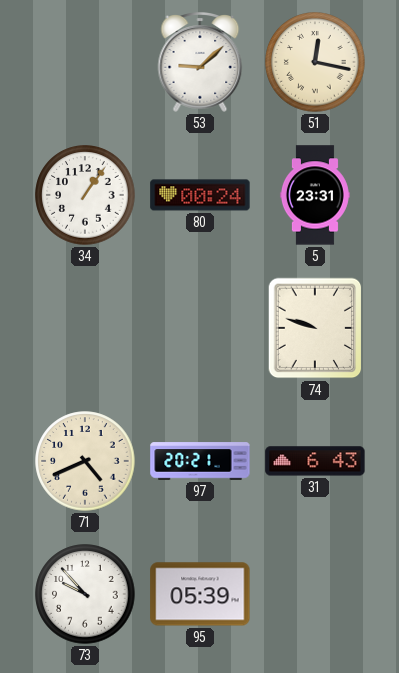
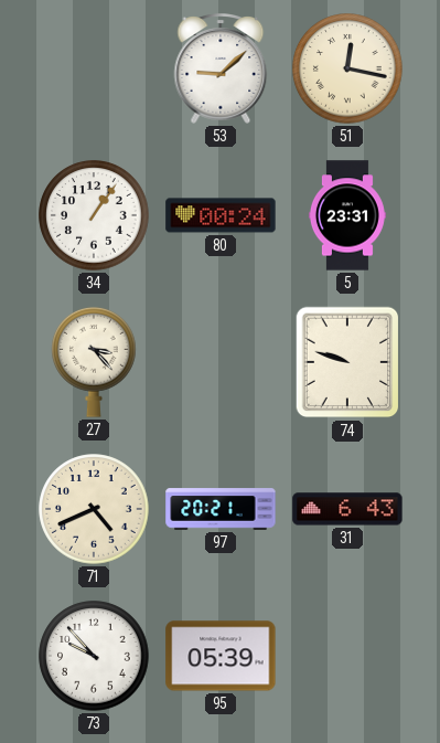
27: none -> 3:23 (94, 362)
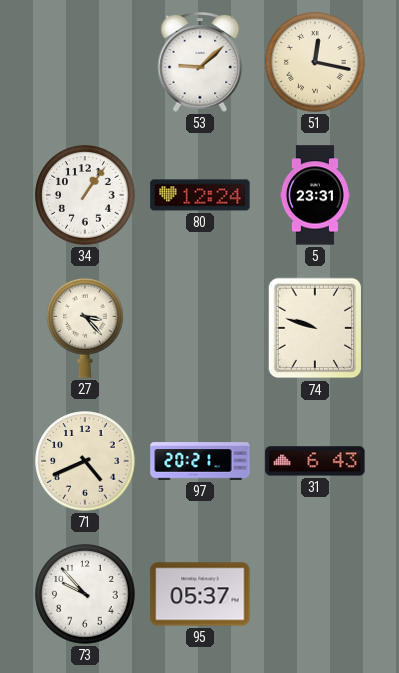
80: 00:24 -> 12:24 (200, 195)
95: 05:39 -> 05:37 (200, 594)
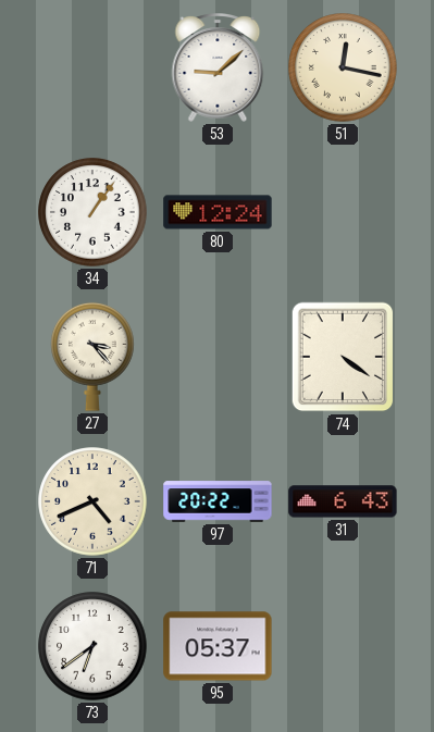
5: 23:31 -> none (315, 195)
74: 9:48 -> 4:21 (343, 357)
97: 20:21 -> 20:22 (218, 501)
73: 9:53 -> 6:39 (92, 646)
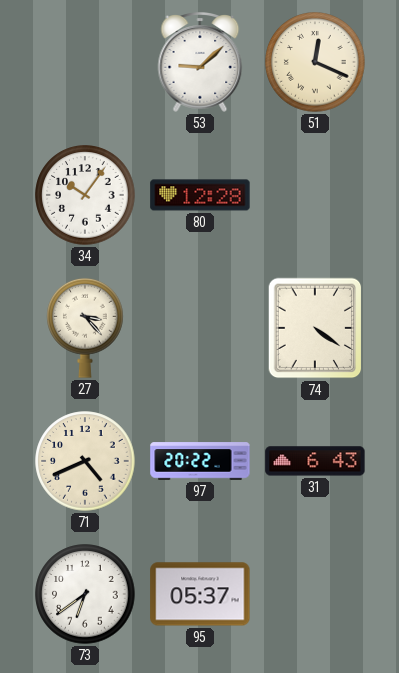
51: 12:17 -> 12:19 (315, 62)
34: 1:06 -> 10:06 (85, 195)
80: 12:24 -> 12:28 (200, 195)
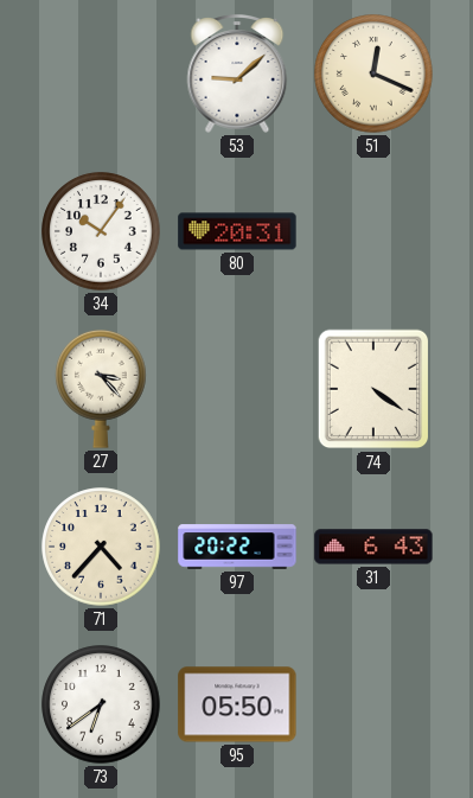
80: 12:28 -> 20:31 (237, 231)
71: 4:41 -> 4:37 (101, 547)
95: 05:37 -> 05:50 (237, 704)
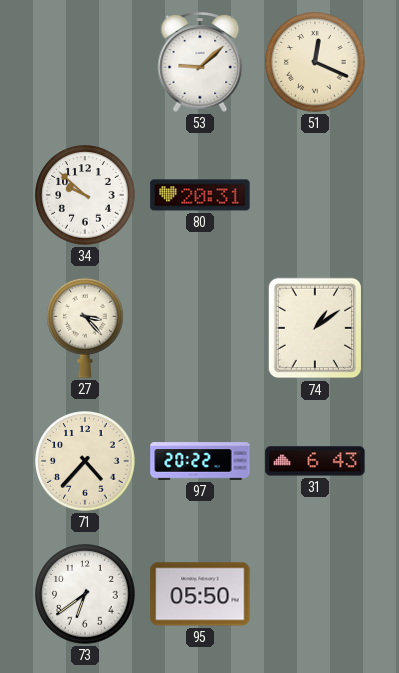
34: 10:06 -> 9:52 (85, 195)
74: 4:21 -> 1:09 (315, 328)
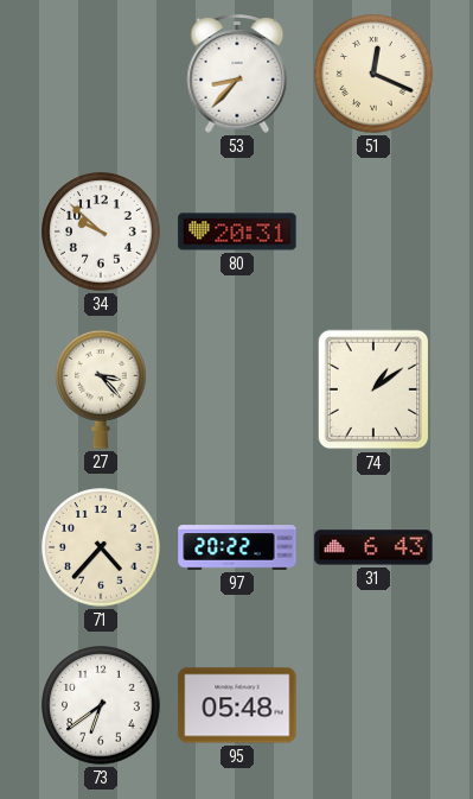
53: 9:08 -> 8:37 (237, 74)
95: 05:50 -> 05:48 (237, 705)
